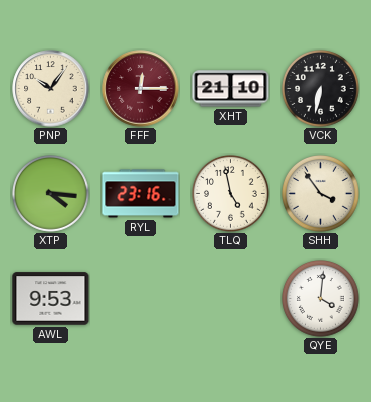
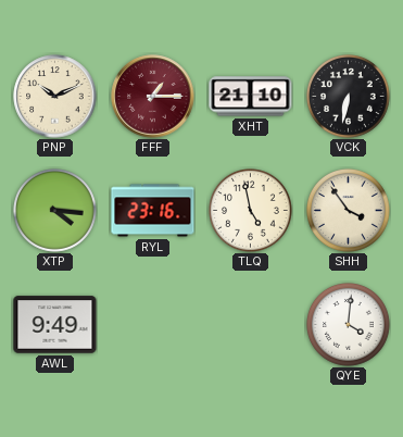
PNP: 10:06 -> 10:11 (55, 97)
FFF: 12:15 -> 1:15 (153, 97)
AWL: 9:53 -> 9:49 (55, 325)
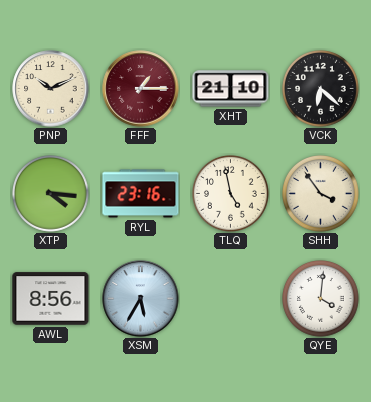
VCK: 6:32 -> 6:22 (321, 89)
AWL: 9:49 -> 8:56 (51, 299)
XSM: none -> 5:35 (141, 299)
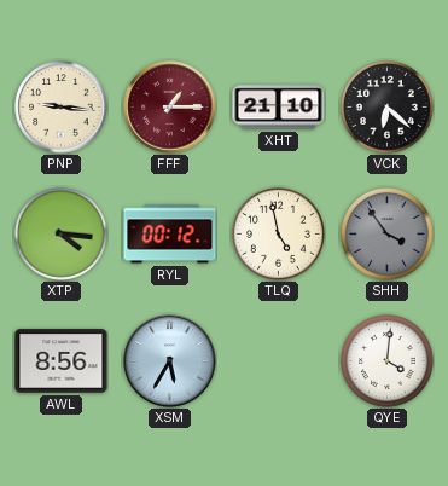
PNP: 10:11 -> 9:16 (62, 108)
RYL: 23:16 -> 00:12 (170, 235)
SHH dial: cream -> grey (388, 235)
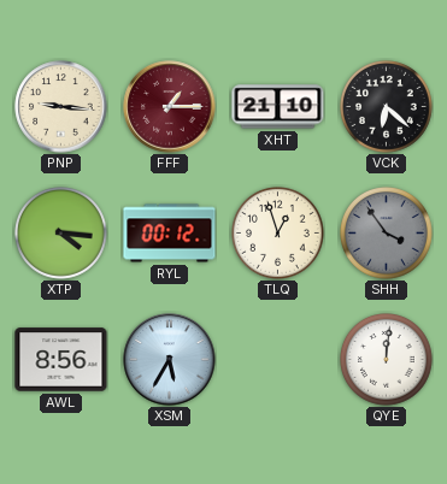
TLQ: 4:58 -> 12:57 (278, 234)
QYE: 4:01 -> 12:01 (387, 360)
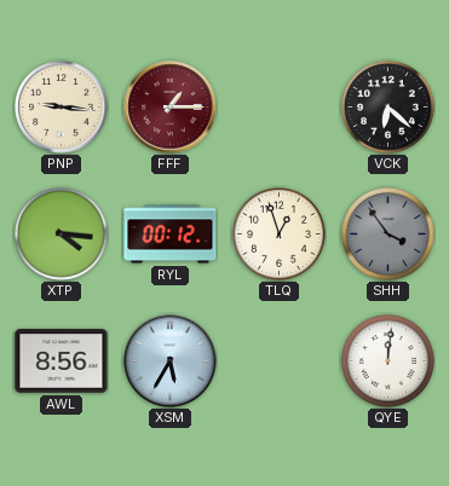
XHT: 21:10 -> none (278, 107)
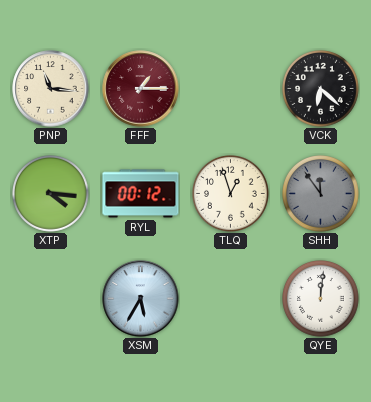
PNP: 9:16 -> 11:16 (51, 89)
SHH: 3:54 -> 11:54 (321, 194)
AWL: 8:56 -> none (62, 361)
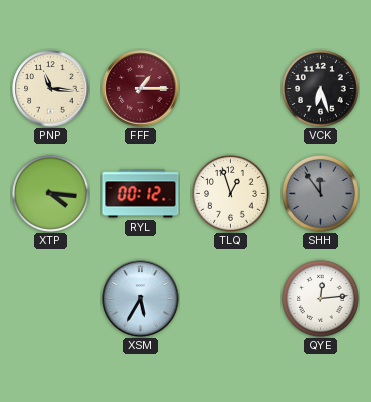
VCK: 6:22 -> 6:27 (321, 89)
QYE: 12:01 -> 12:14 (321, 299)
